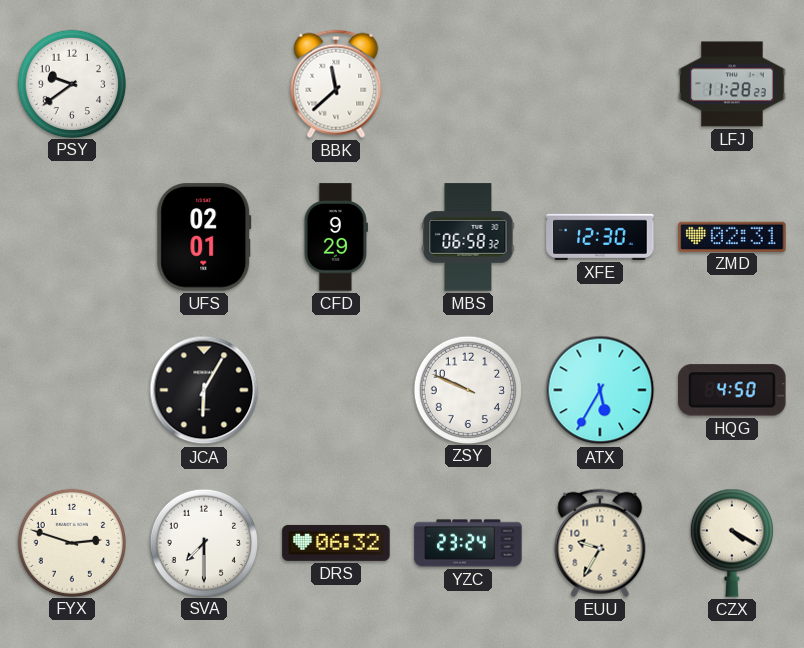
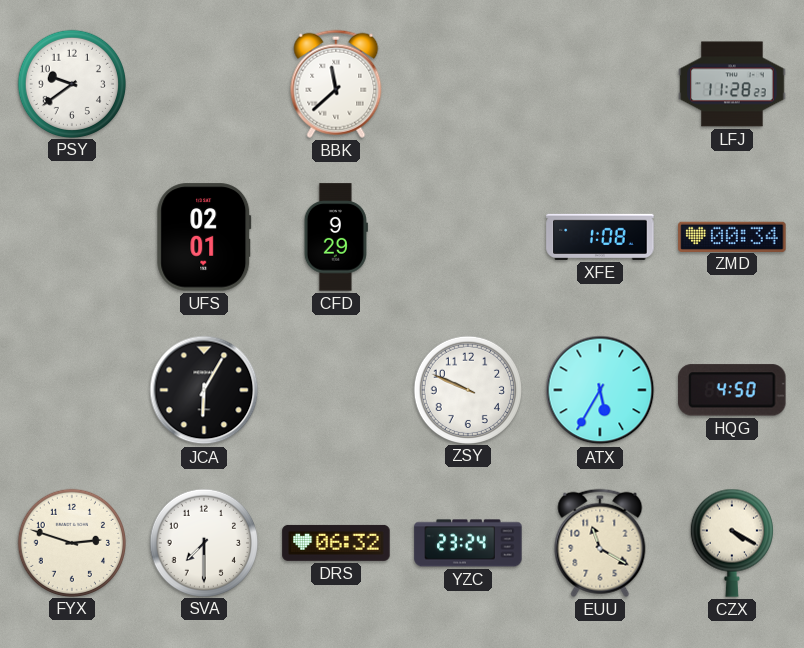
MBS: 06:58 -> none (468, 237)
XFE: 12:30 -> 1:08 (600, 237)
ZMD: 02:31 -> 00:34 (732, 236)
EUU: 9:35 -> 11:20 (600, 543)
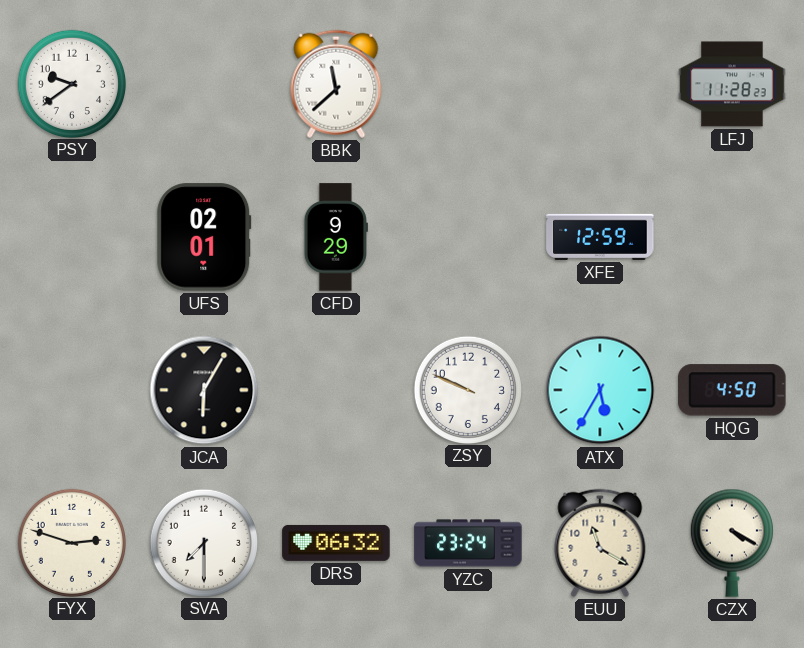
XFE: 1:08 -> 12:59 (600, 237)
ZMD: 00:34 -> none (732, 236)
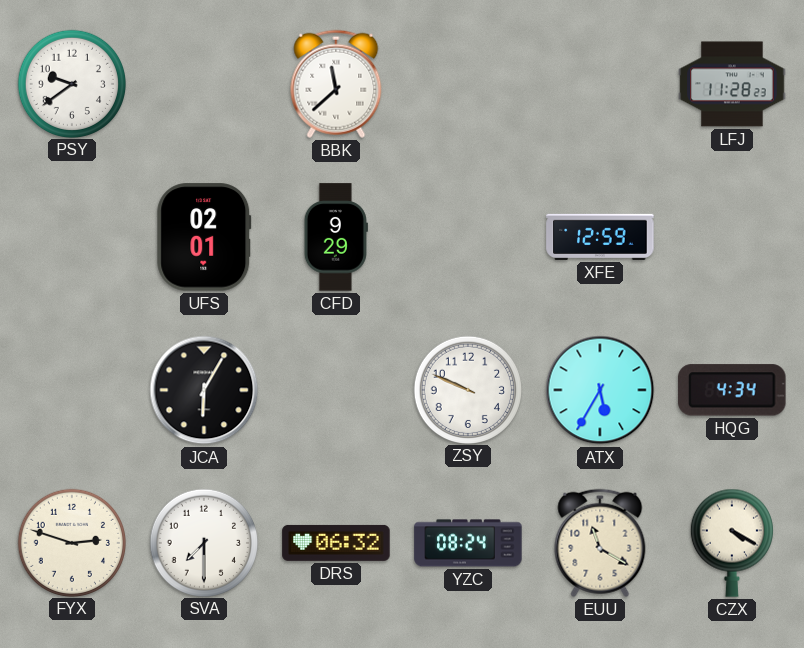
HQG: 4:50 -> 4:34 (732, 390)
YZC: 23:24 -> 08:24 (468, 543)
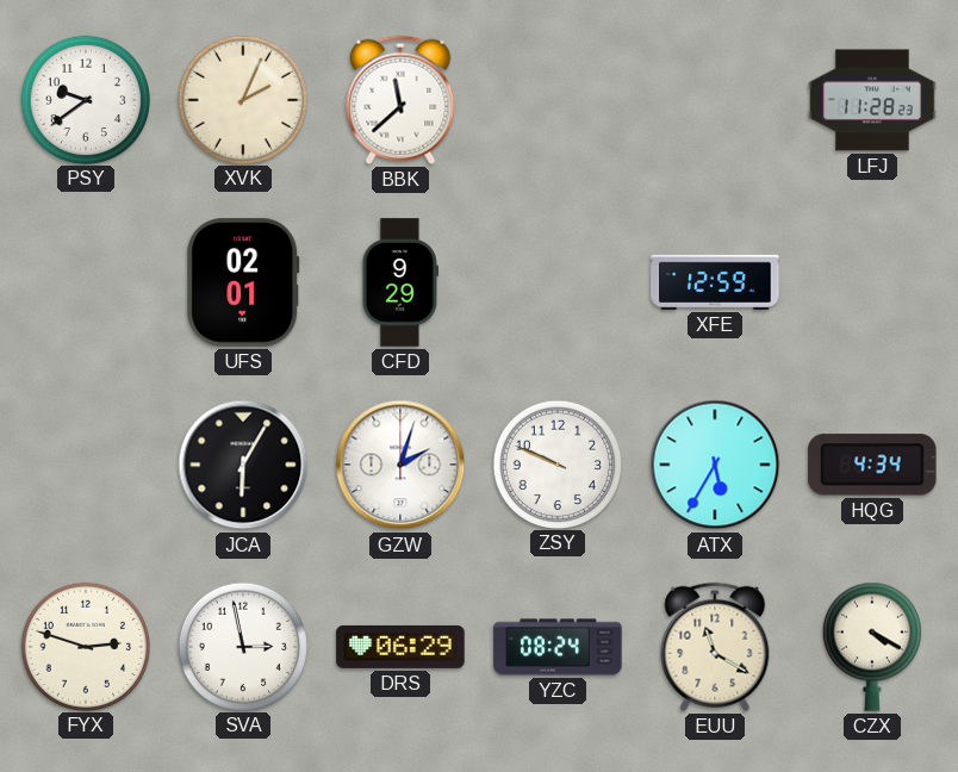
XVK: none -> 2:04 (242, 99)
GZW: none -> 2:03 (400, 465)
SVA: 7:30 -> 2:58 (242, 646)
DRS: 06:32 -> 06:29 (400, 647)
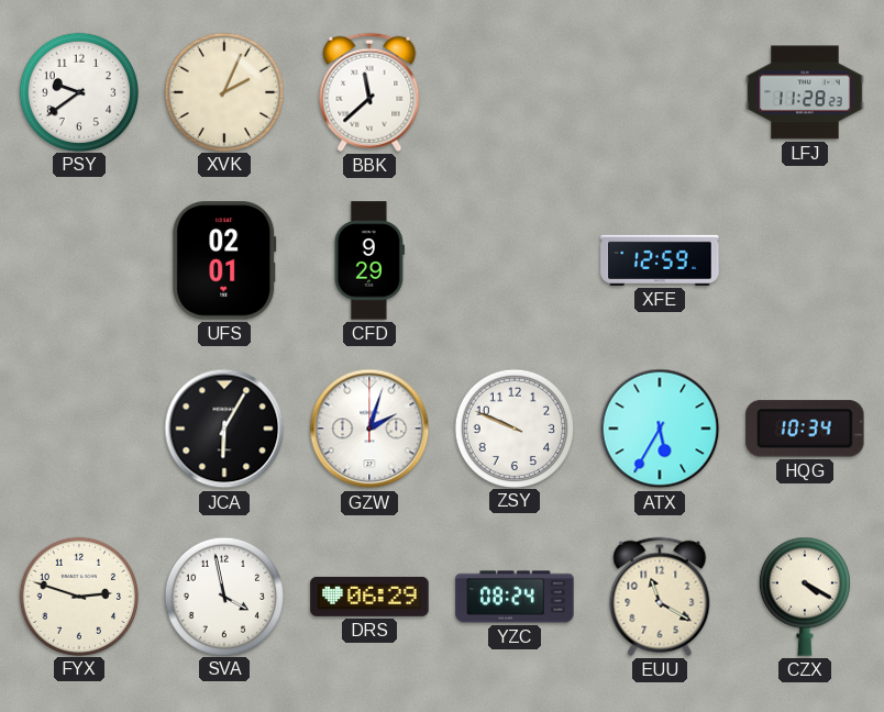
HQG: 4:34 -> 10:34 (805, 429)
SVA: 2:58 -> 3:58 (223, 596)
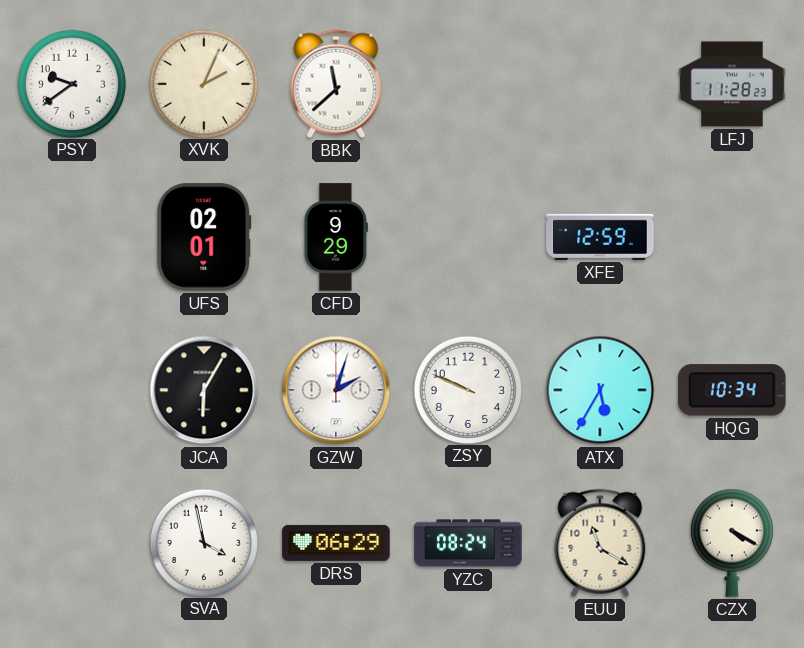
FYX: 2:48 -> none (78, 596)
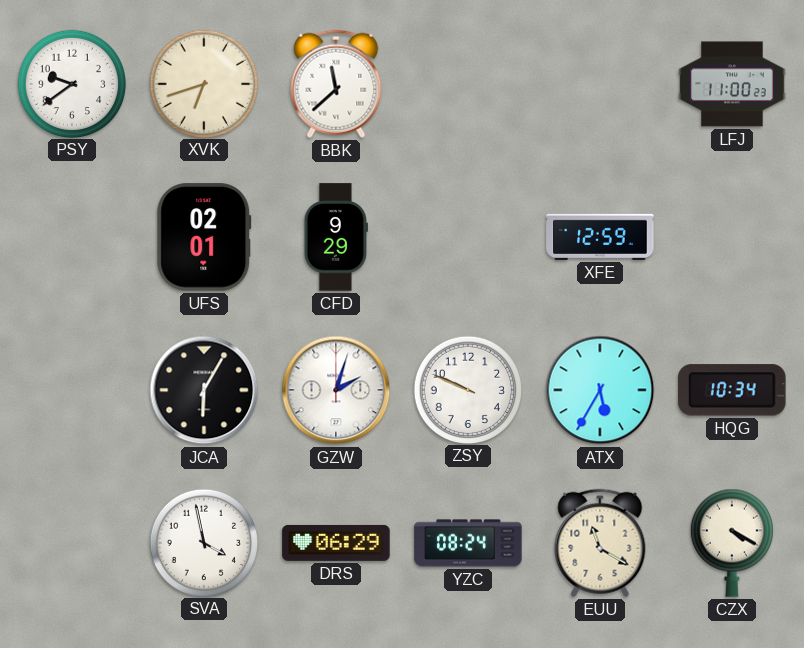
XVK: 2:04 -> 6:42 (203, 83)
LFJ: 11:28 -> 11:00 (732, 84)
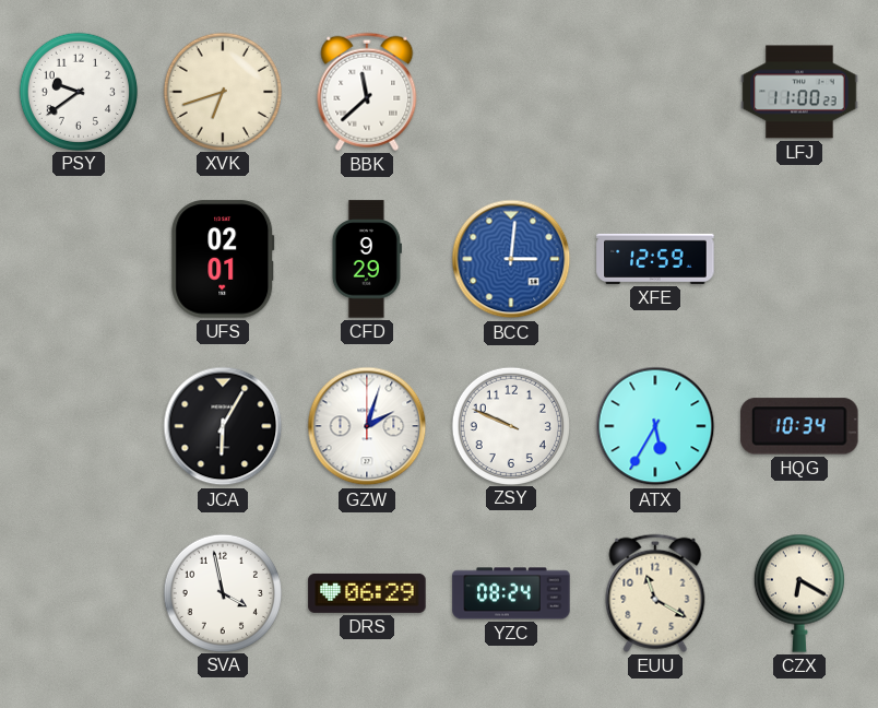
BCC: none -> 3:01 (511, 259)
CZX: 4:20 -> 6:20 (799, 593)
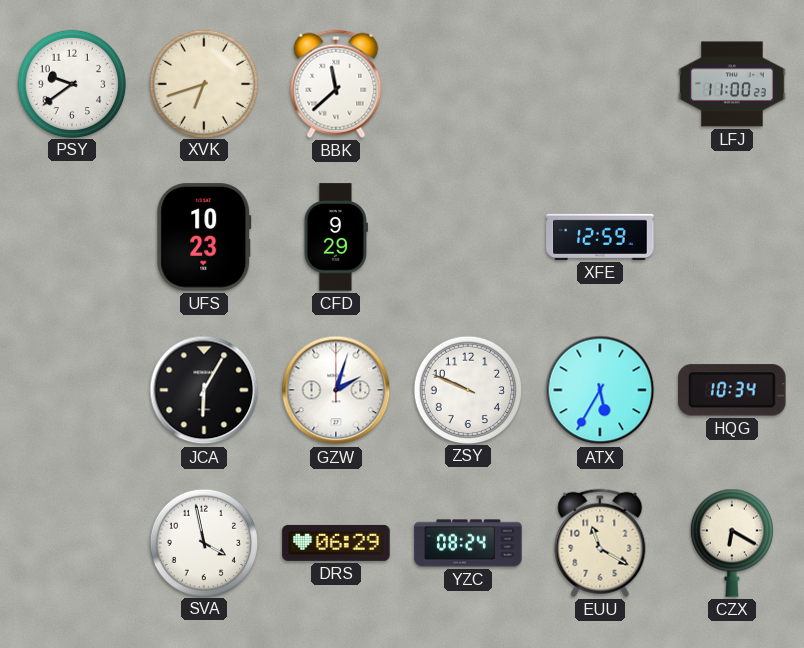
UFS: 02:01 -> 10:23 (204, 237)
BCC: 3:01 -> none (511, 259)
